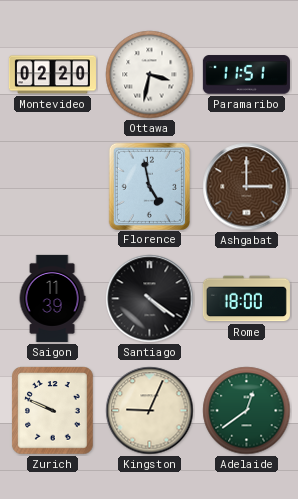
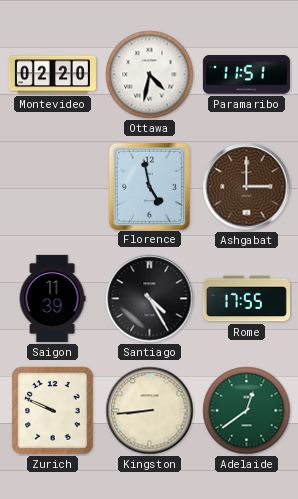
Ottawa: 3:32 -> 4:32 (150, 75)
Santiago: 4:21 -> 4:25 (150, 299)
Rome: 18:00 -> 17:55 (246, 299)
Kingston: 9:04 -> 8:44 (150, 411)
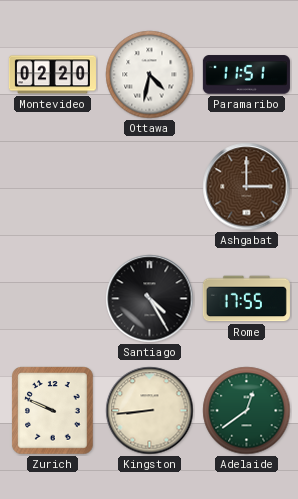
Florence: 4:58 -> none (149, 186)
Saigon: 11:39 -> none (52, 298)
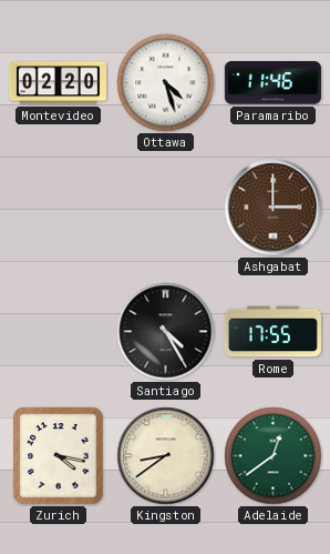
Ottawa: 4:32 -> 4:27 (166, 83)
Paramaribo: 11:51 -> 11:46 (272, 83)
Zurich: 9:49 -> 4:17 (59, 456)
Kingston: 8:44 -> 8:39 (166, 456)
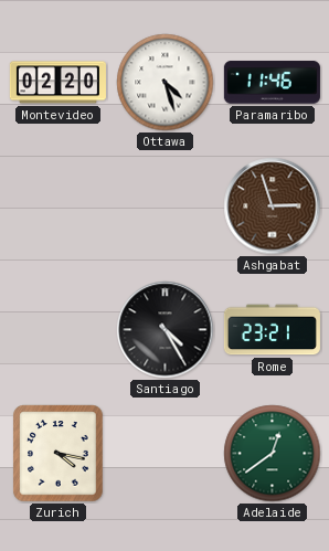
Ashgabat: 3:00 -> 2:57 (273, 206)
Rome: 17:55 -> 23:21 (272, 330)
Kingston: 8:39 -> none (166, 456)
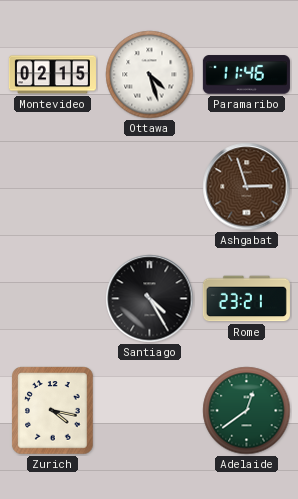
Montevideo: 02:20 -> 02:15 (52, 75)
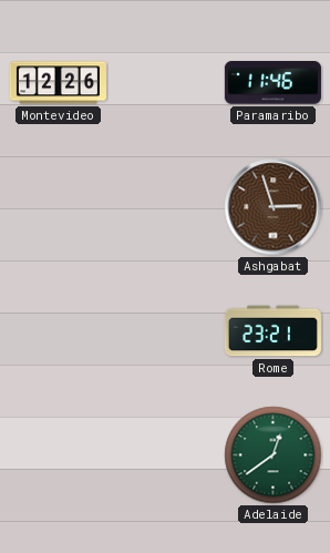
Montevideo: 02:15 -> 12:26 (58, 83)
Ottawa: 4:27 -> none (150, 75)
Santiago: 4:25 -> none (150, 299)
Zurich: 4:17 -> none (53, 411)
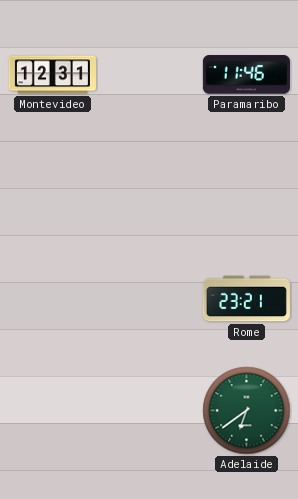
Montevideo: 12:26 -> 12:31 (52, 75)
Ashgabat: 2:57 -> none (274, 207)
Adelaide: 12:39 -> 6:39 (247, 411)
